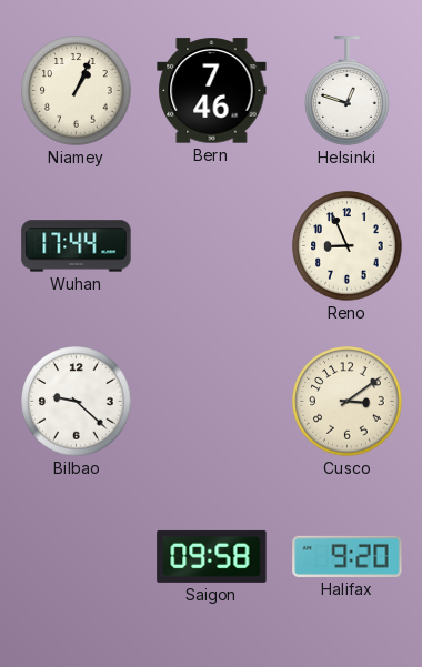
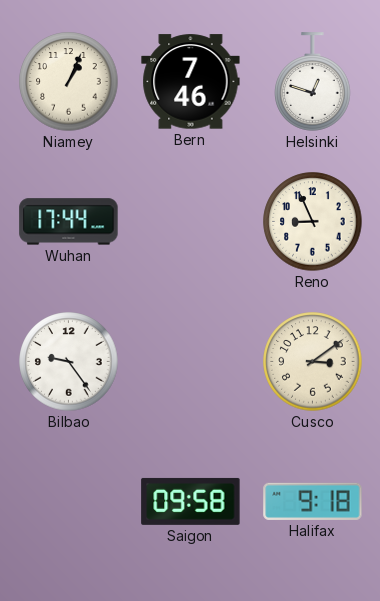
Bilbao: 9:22 -> 9:24 (69, 362)
Halifax: 9:20 -> 9:18 (313, 501)
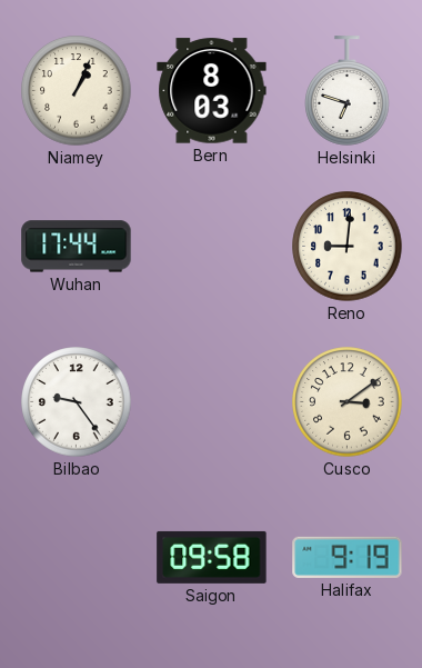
Bern: 7:46 -> 8:03 (212, 91)
Helsinki: 12:48 -> 6:48 (348, 91)
Reno: 8:56 -> 9:01 (348, 247)
Halifax: 9:18 -> 9:19 (348, 557)
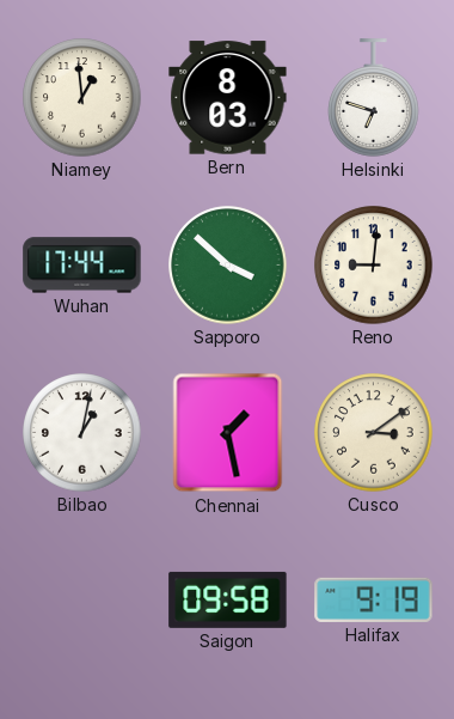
Niamey: 1:04 -> 12:59 (82, 98)
Sapporo: none -> 3:52 (228, 266)
Bilbao: 9:24 -> 1:02 (82, 433)
Chennai: none -> 1:28 (228, 433)
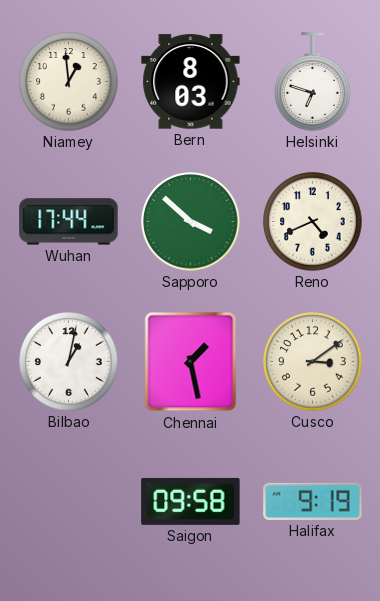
Reno: 9:01 -> 4:41 (313, 222)
